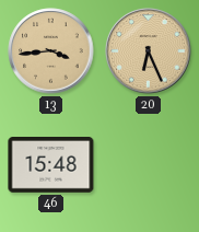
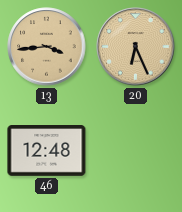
46: 15:48 -> 12:48 (47, 151)
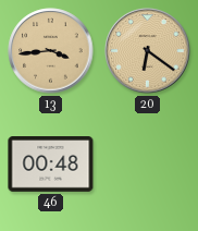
20: 6:26 -> 6:21 (148, 51)
46: 12:48 -> 00:48 (51, 165)
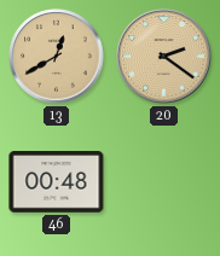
13: 3:44 -> 12:40 (57, 57)
20: 6:21 -> 2:21 (164, 57)
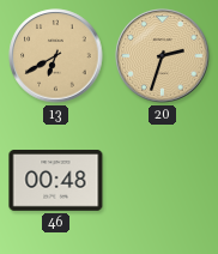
13: 12:40 -> 6:40 (56, 56)
20: 2:21 -> 2:33 (163, 56)
